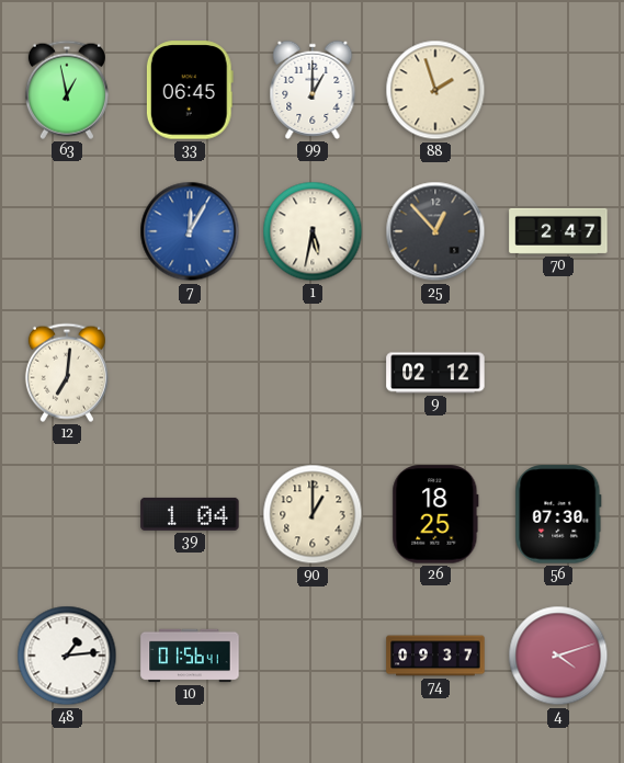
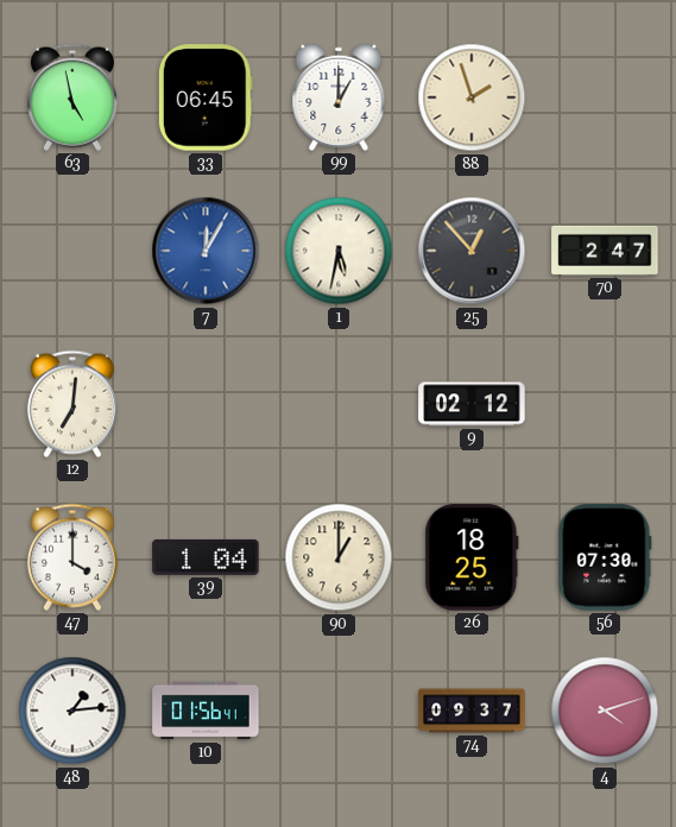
63: 12:58 -> 4:58 (72, 97)
47: none -> 4:00 (72, 557)
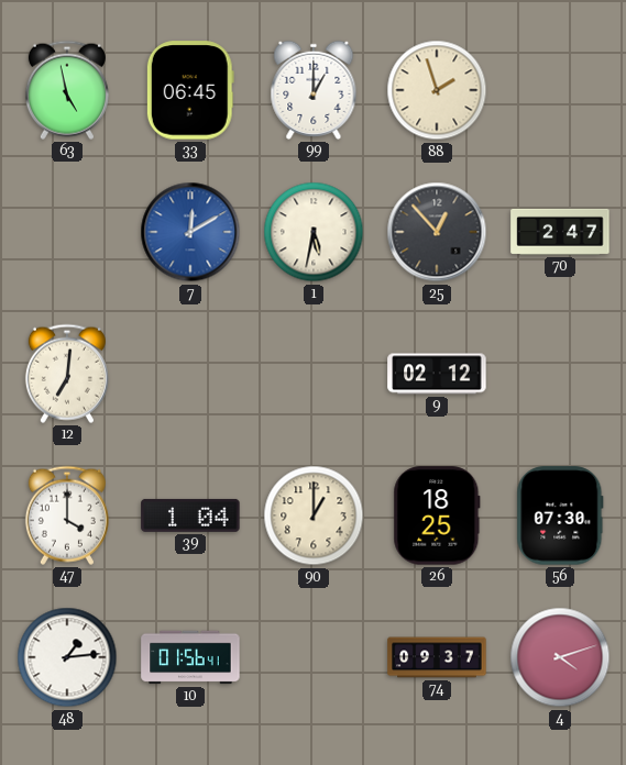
7: 12:05 -> 12:10 (190, 232)
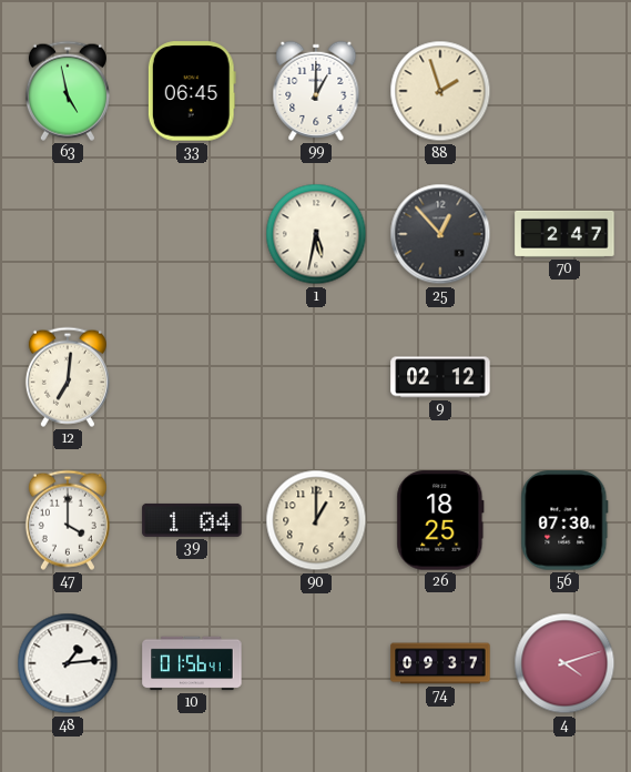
7: 12:10 -> none (190, 232)
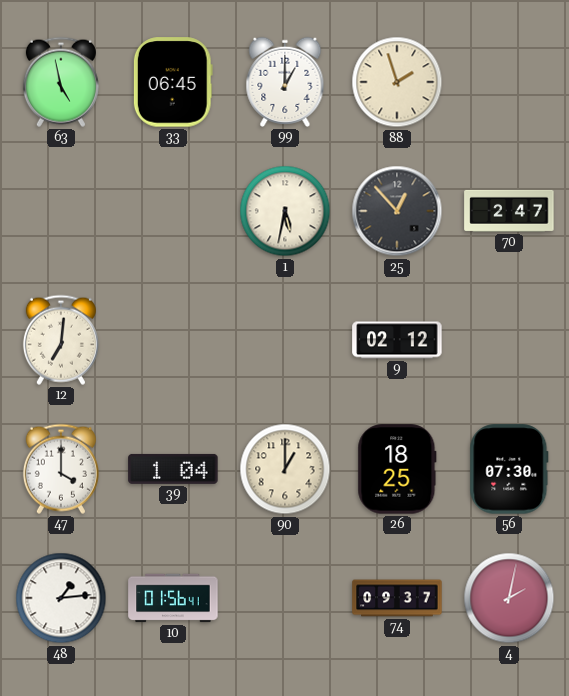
4: 4:12 -> 2:02 (509, 598)
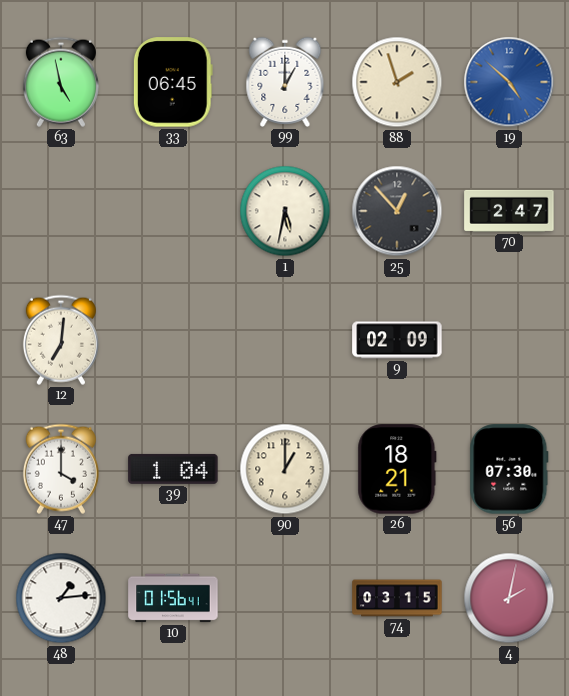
19: none -> 4:52 (509, 82)
9: 02:12 -> 02:09 (397, 340)
26: 18:25 -> 18:21 (397, 469)
74: 09:37 -> 03:15 (397, 598)
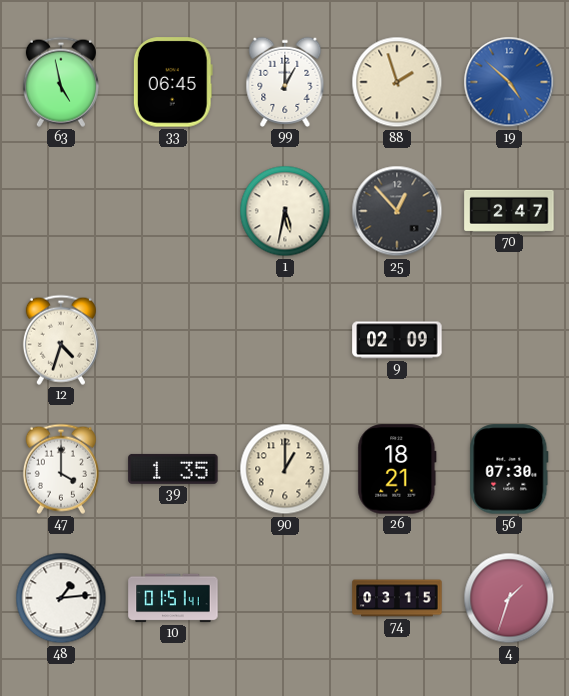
12: 7:01 -> 4:33 (61, 340)
39: 1:04 -> 1:35 (173, 469)
10: 01:56 -> 01:51 (173, 598)
4: 2:02 -> 1:33 (509, 598)
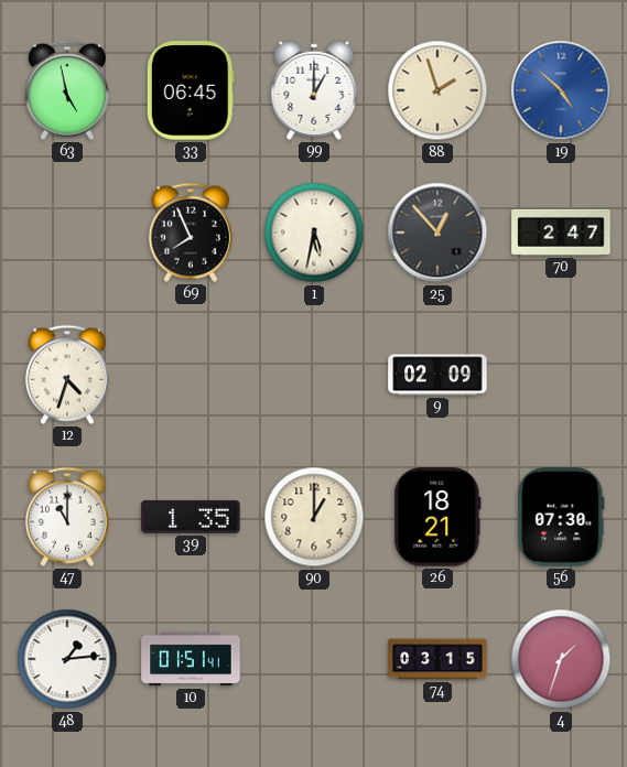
69: none -> 7:56 (191, 233)
47: 4:00 -> 11:00 (67, 517)
